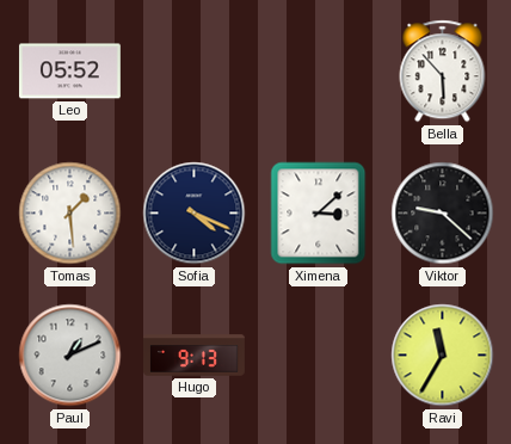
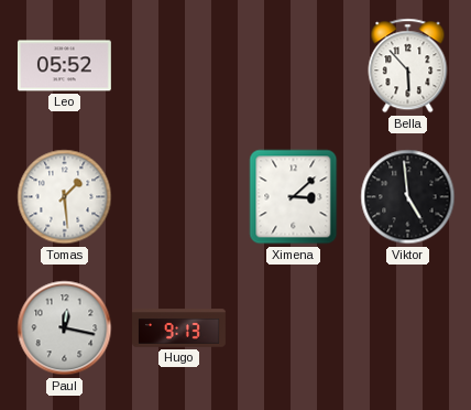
Sofia: 4:19 -> none (195, 214)
Viktor: 9:22 -> 4:59 (408, 197)
Paul: 1:11 -> 12:17 (65, 328)
Ravi: 11:35 -> none (443, 356)
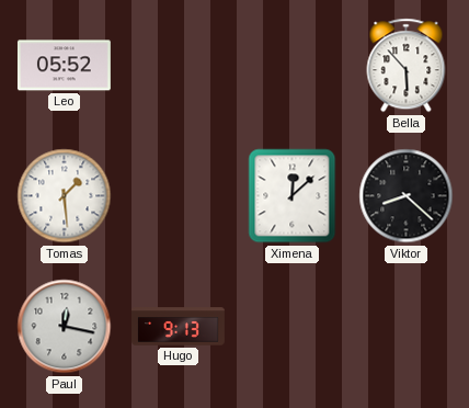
Ximena: 3:08 -> 12:08 (293, 196)
Viktor: 4:59 -> 8:22 (407, 196)
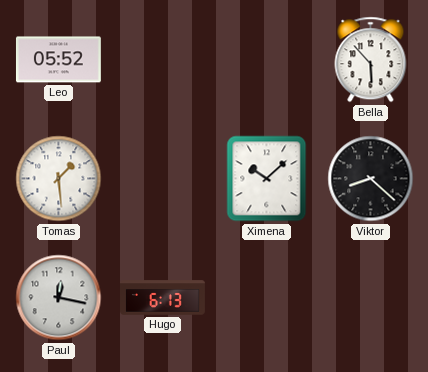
Ximena: 12:08 -> 10:08 (267, 179)
Hugo: 9:13 -> 6:13 (163, 298)
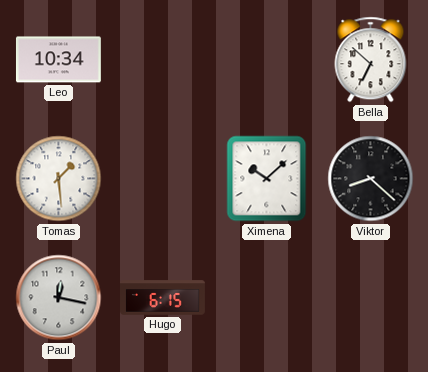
Leo: 05:52 -> 10:34 (58, 60)
Bella: 5:53 -> 6:52 (371, 60)
Hugo: 6:13 -> 6:15 (163, 298)
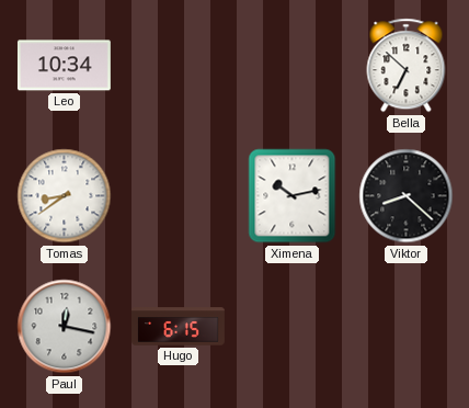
Tomas: 1:29 -> 8:39 (65, 196)
Ximena: 10:08 -> 10:13 (293, 196)
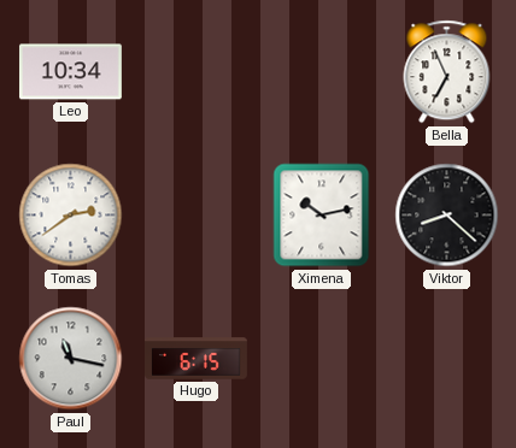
Bella: 6:52 -> 6:56 (447, 72)
Tomas: 8:39 -> 2:39 (71, 216)
Paul: 12:17 -> 11:17 (71, 359)
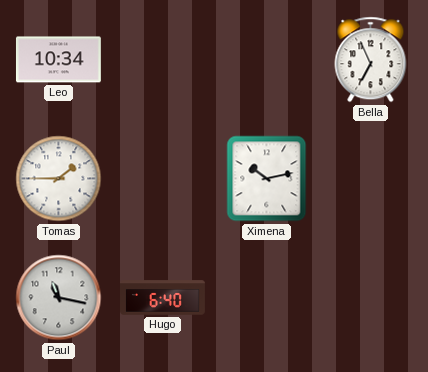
Tomas: 2:39 -> 1:45 (59, 179)
Viktor: 8:22 -> none (447, 216)
Hugo: 6:15 -> 6:40 (163, 298)
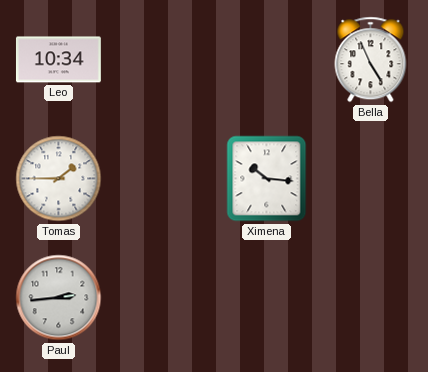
Bella: 6:56 -> 4:56 (371, 60)
Ximena: 10:13 -> 10:16 (267, 179)
Paul: 11:17 -> 2:44 (59, 298)
Hugo: 6:40 -> none (163, 298)
